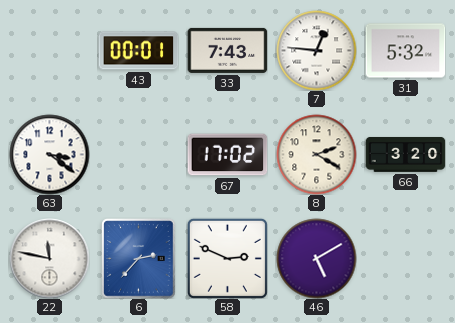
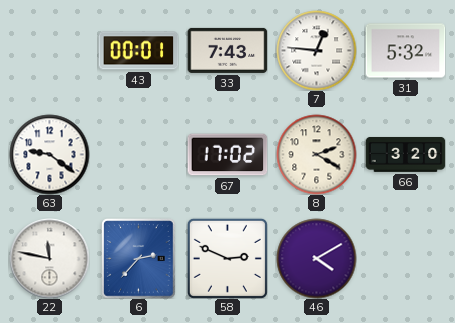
63: 3:21 -> 9:21 (49, 154)
46: 5:10 -> 4:10 (316, 258)
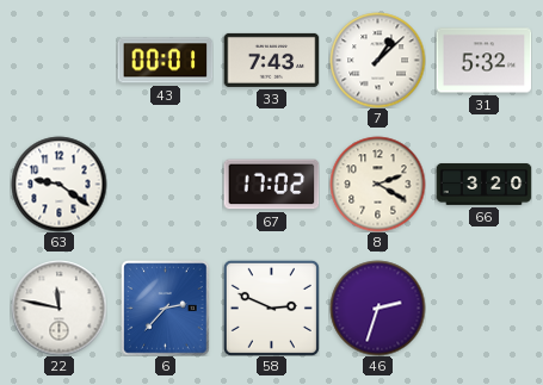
7: 12:46 -> 1:08 (377, 60)
46: 4:10 -> 2:33 (377, 308)
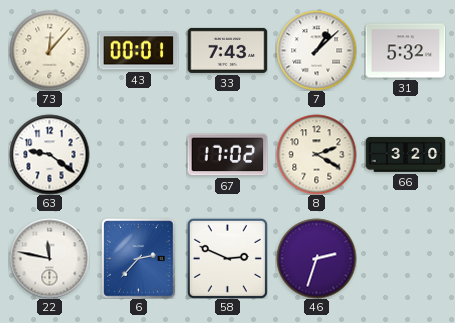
73: none -> 12:07 (49, 50)
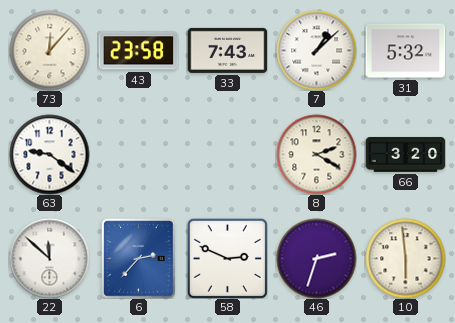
43: 00:01 -> 23:58 (138, 51)
67: 17:02 -> none (227, 155)
22: 11:47 -> 11:52 (49, 258)
10: none -> 5:59 (405, 258)
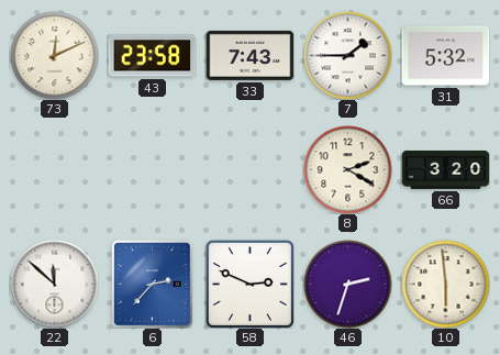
73: 12:07 -> 12:11 (54, 55)
7: 1:08 -> 1:45 (347, 55)
63: 9:21 -> none (49, 154)
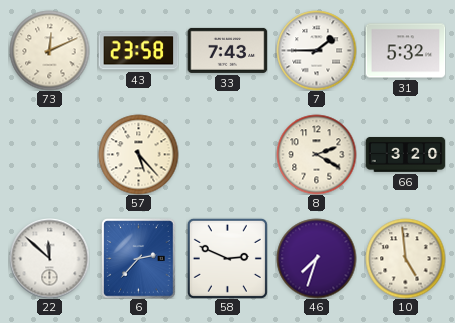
57: none -> 5:23 (138, 154)
46: 2:33 -> 7:33 (316, 258)
10: 5:59 -> 4:59 (405, 258)
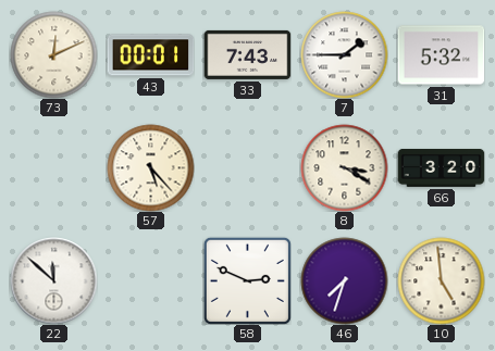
43: 23:58 -> 00:01 (150, 55)
8: 2:20 -> 3:20 (344, 167)
6: 2:37 -> none (139, 258)
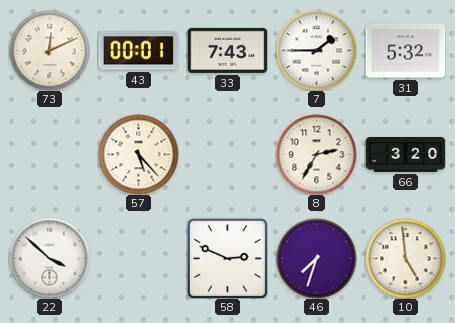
8: 3:20 -> 2:35 (316, 154)
22: 11:52 -> 3:52 (49, 258)
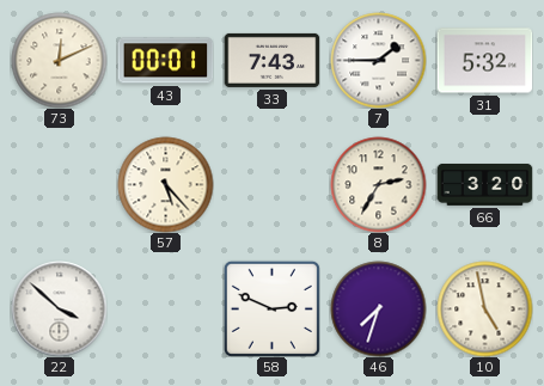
10: 4:59 -> 4:58 (484, 308)
